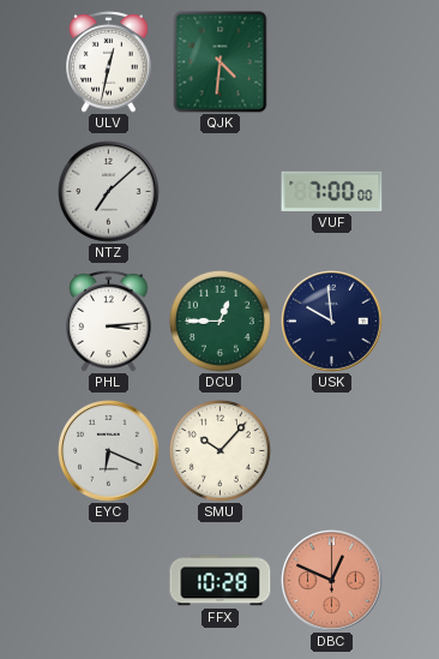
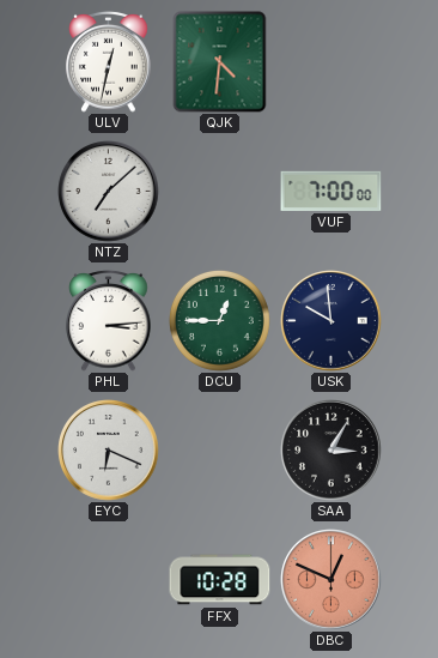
SMU: 10:07 -> none (220, 450)
SAA: none -> 3:05 (331, 451)
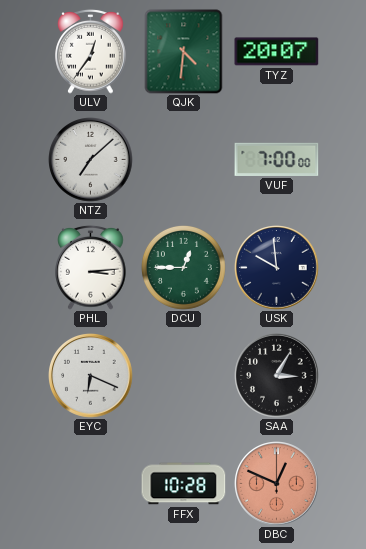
ULV: 12:32 -> 12:36 (91, 51)
TYZ: none -> 20:07 (277, 52)
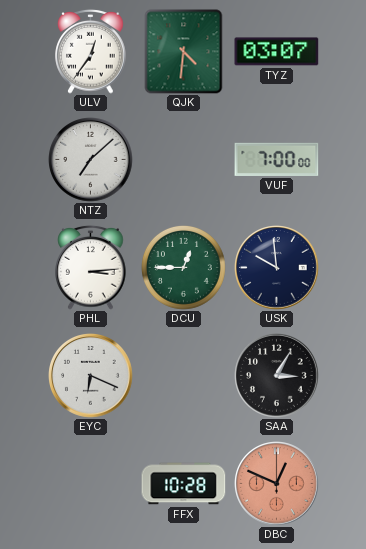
TYZ: 20:07 -> 03:07 (277, 52)
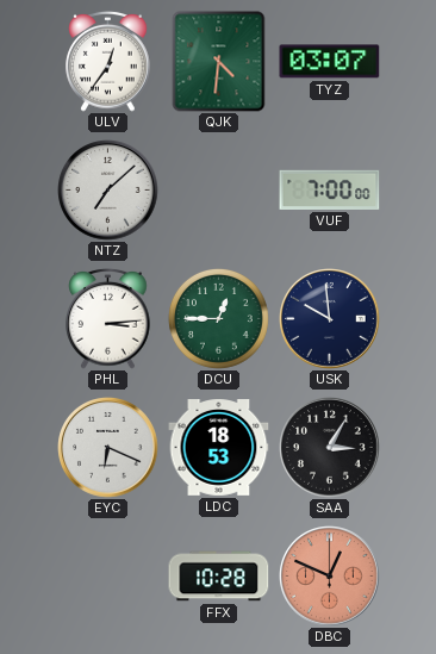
LDC: none -> 18:53 (219, 448)
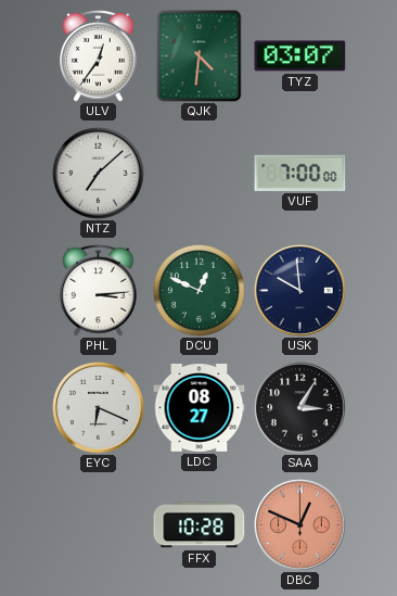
DCU: 12:45 -> 12:49 (198, 290)
LDC: 18:53 -> 08:27 (200, 408)
